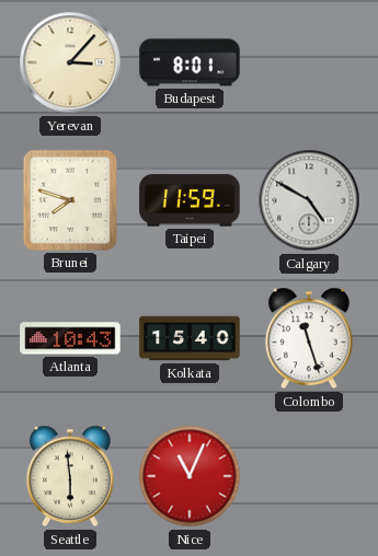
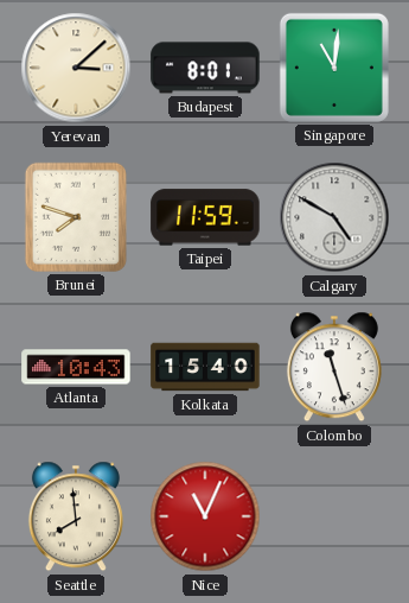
Yerevan: 3:07 -> 3:08 (76, 68)
Singapore: none -> 11:01 (334, 68)
Seattle: 5:59 -> 7:59 (76, 516)
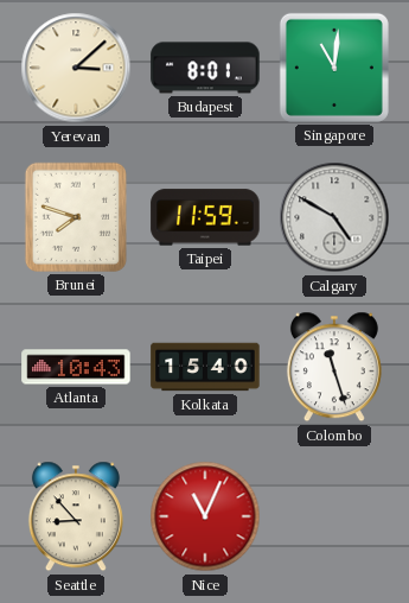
Seattle: 7:59 -> 8:53 (76, 516)
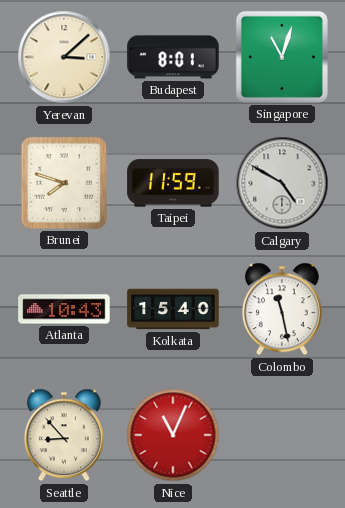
Singapore: 11:01 -> 11:03 (282, 57)
Colombo: 11:27 -> 11:28 (282, 309)
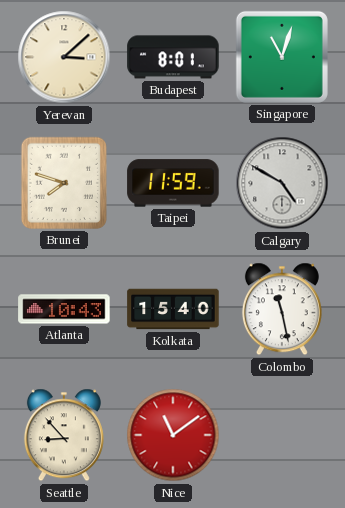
Nice: 11:04 -> 11:09 (173, 435)
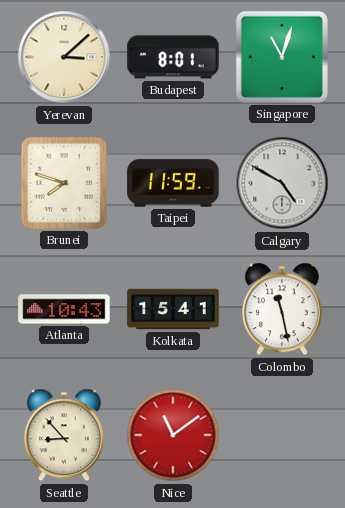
Kolkata: 15:40 -> 15:41 (173, 309)
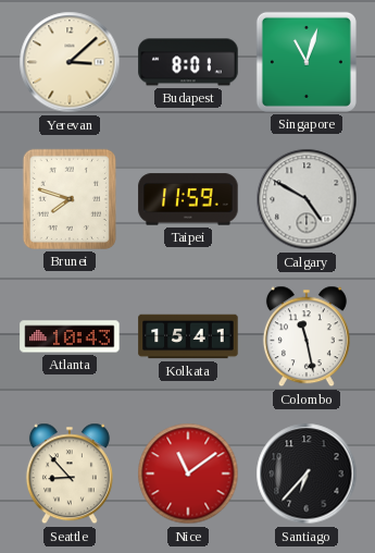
Santiago: none -> 6:37 (307, 474)
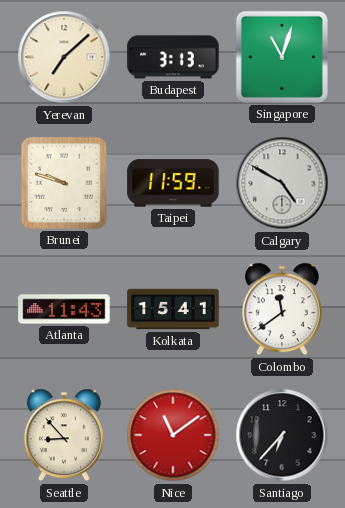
Yerevan: 3:08 -> 7:08 (64, 57)
Budapest: 8:01 -> 3:13 (173, 57)
Brunei: 7:48 -> 9:48 (64, 183)
Atlanta: 10:43 -> 11:43 (64, 309)
Colombo: 11:28 -> 11:39 (282, 309)
